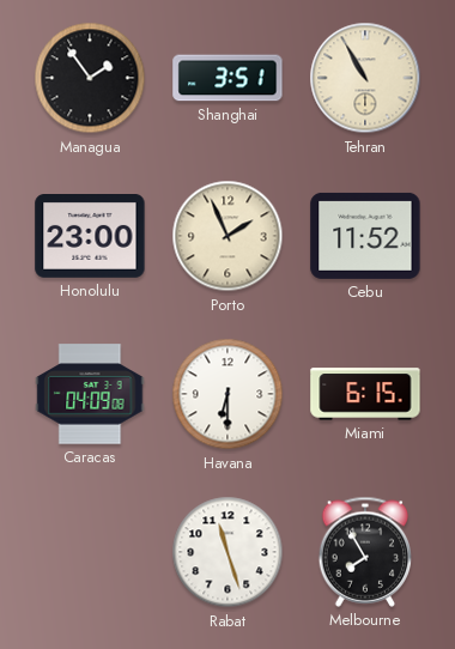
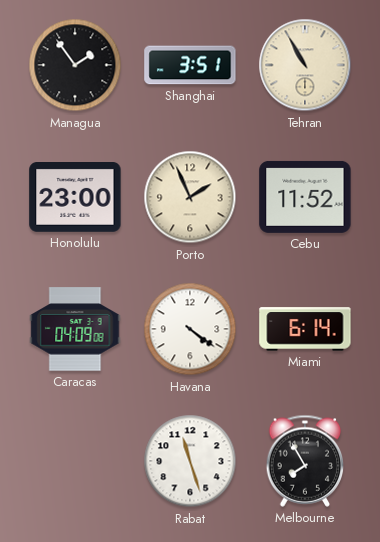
Havana: 6:30 -> 4:21 (190, 329)
Miami: 6:15 -> 6:14 (305, 329)
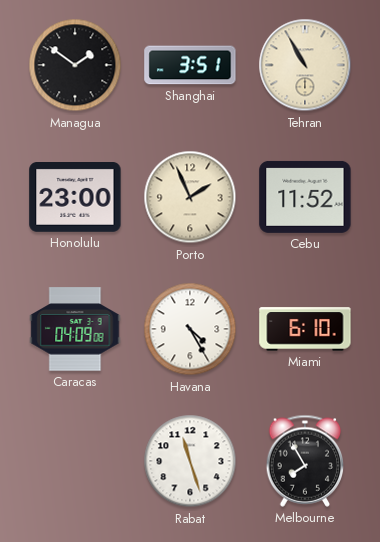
Managua: 1:54 -> 1:51 (75, 65)
Havana: 4:21 -> 4:25 (190, 329)
Miami: 6:14 -> 6:10 (305, 329)
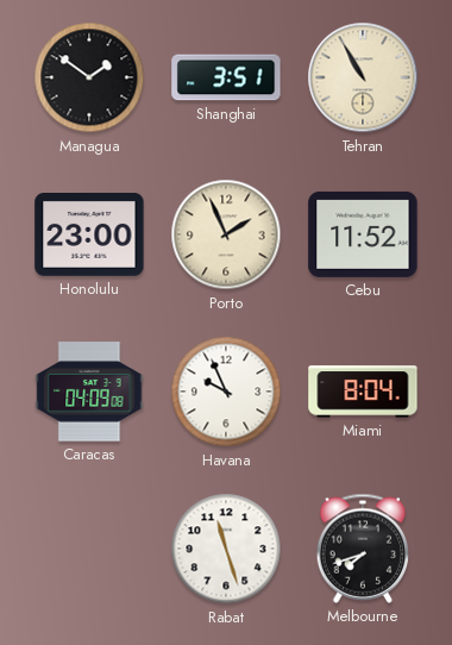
Havana: 4:25 -> 9:56 (226, 392)
Miami: 6:10 -> 8:04 (363, 392)
Melbourne: 7:55 -> 7:42 (363, 549)
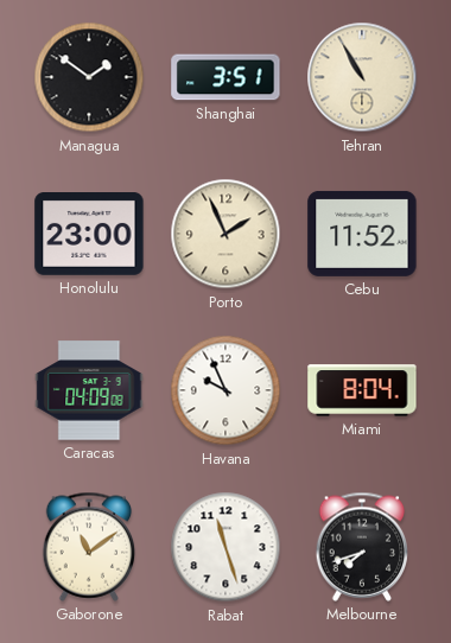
Gaborone: none -> 11:09 (89, 547)
